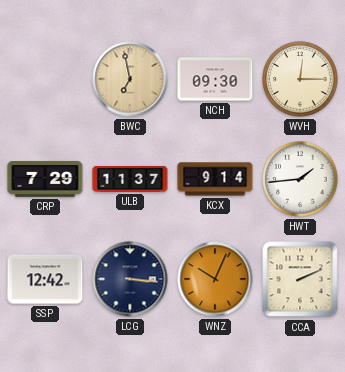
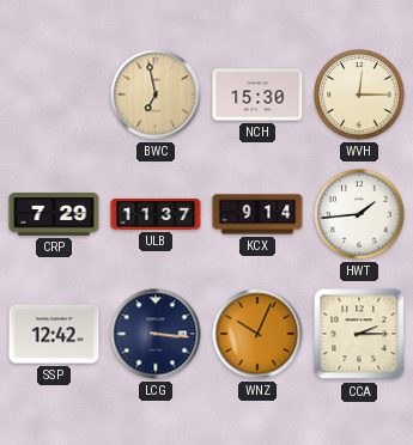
NCH: 09:30 -> 15:30 (257, 95)
CCA: 2:11 -> 2:15 (359, 334)
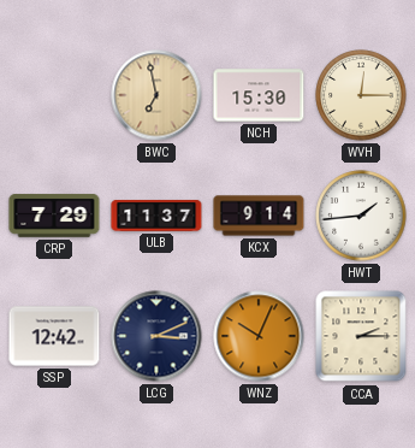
LCG: 3:16 -> 3:11 (156, 336)
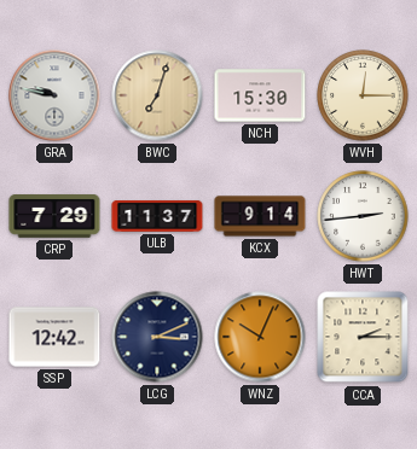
GRA: none -> 9:47 (54, 95)
BWC: 6:58 -> 7:03 (157, 95)
HWT: 1:44 -> 2:44 (363, 216)
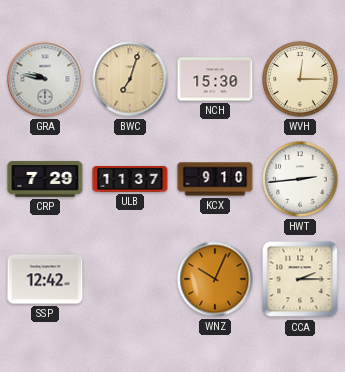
KCX: 9:14 -> 9:10 (215, 179)
LCG: 3:11 -> none (157, 337)
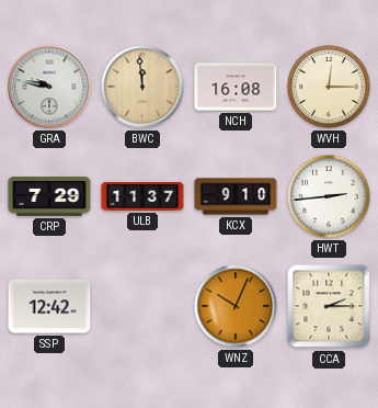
BWC: 7:03 -> 11:59 (142, 87)
NCH: 15:30 -> 16:08 (236, 87)
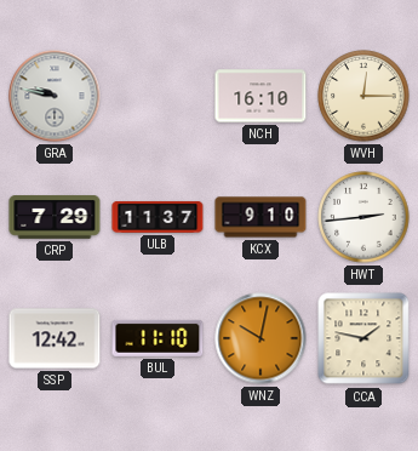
BWC: 11:59 -> none (142, 87)
NCH: 16:08 -> 16:10 (260, 96)
BUL: none -> 11:10 (158, 338)
WNZ: 10:04 -> 10:02 (260, 338)
CCA: 2:15 -> 1:47 (363, 338)
